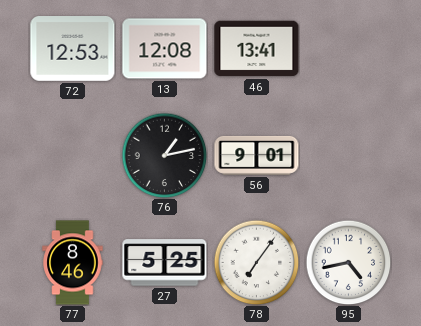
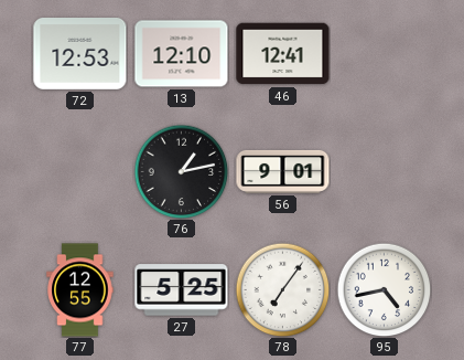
13: 12:08 -> 12:10 (182, 54)
46: 13:41 -> 12:41 (283, 54)
77: 8:46 -> 12:55 (80, 290)
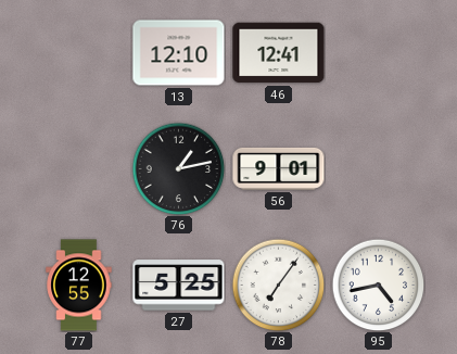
72: 12:53 -> none (80, 54)
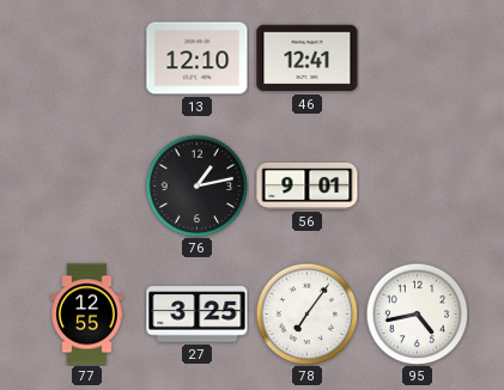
27: 5:25 -> 3:25 (198, 315)
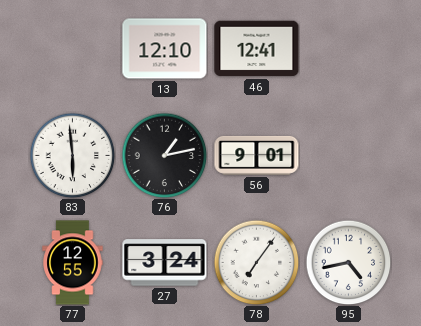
83: none -> 5:59 (72, 155)
27: 3:25 -> 3:24 (165, 263)
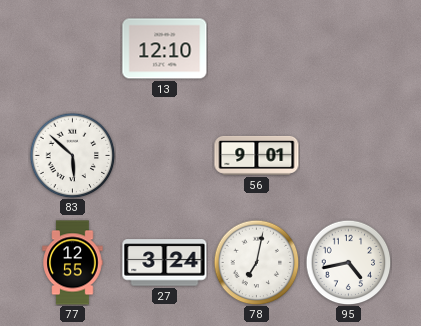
46: 12:41 -> none (257, 49)
83: 5:59 -> 5:52 (72, 155)
76: 1:13 -> none (164, 155)
78: 7:06 -> 7:02 (256, 262)
